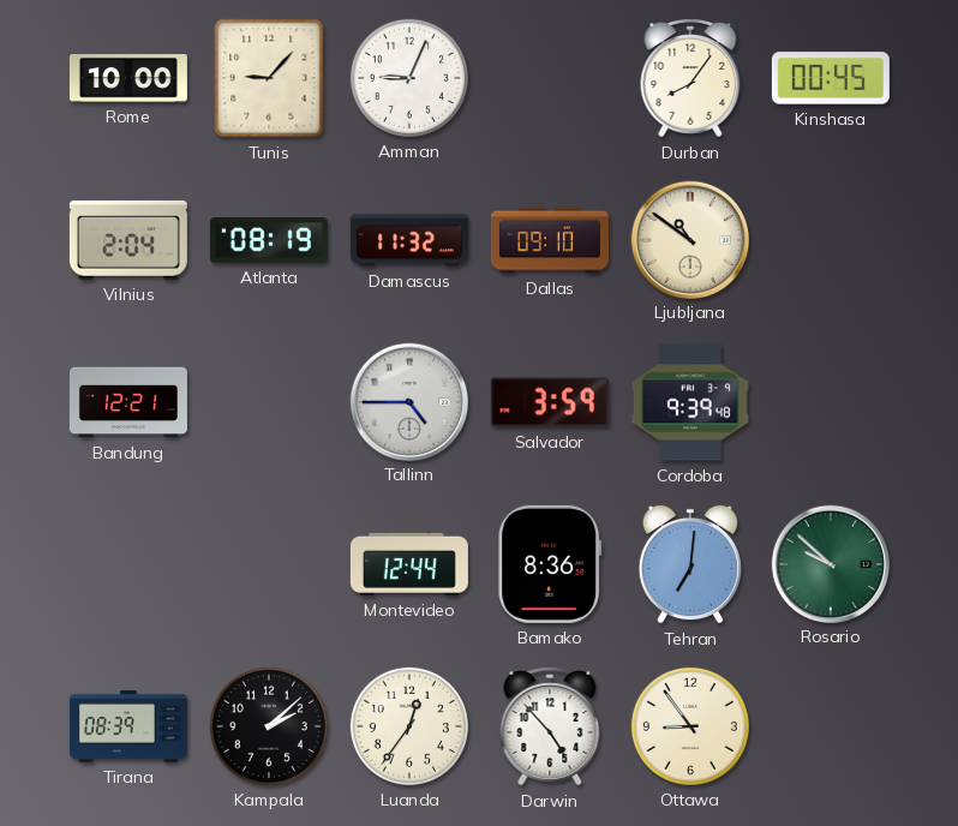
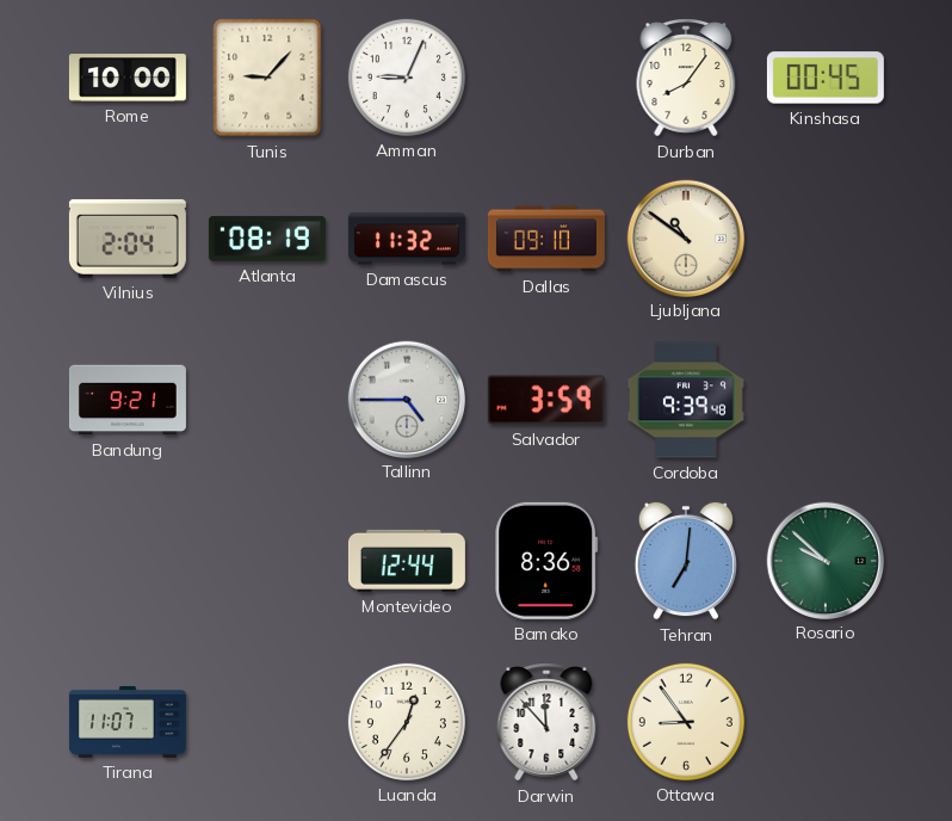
Bandung: 12:21 -> 9:21 (128, 400)
Tirana: 08:39 -> 11:07 (128, 722)
Kampala: 2:08 -> none (269, 726)
Darwin: 4:53 -> 11:53 (546, 722)
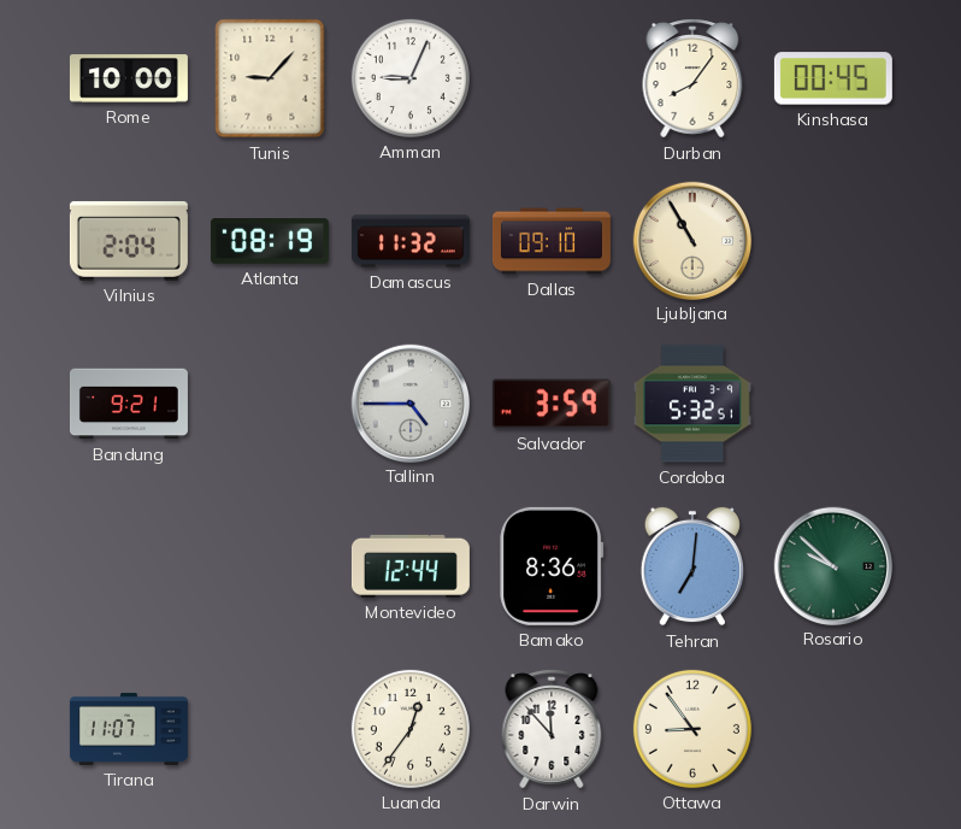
Ljubljana: 10:51 -> 10:55 (691, 240)
Cordoba: 9:39 -> 5:32 (692, 404)
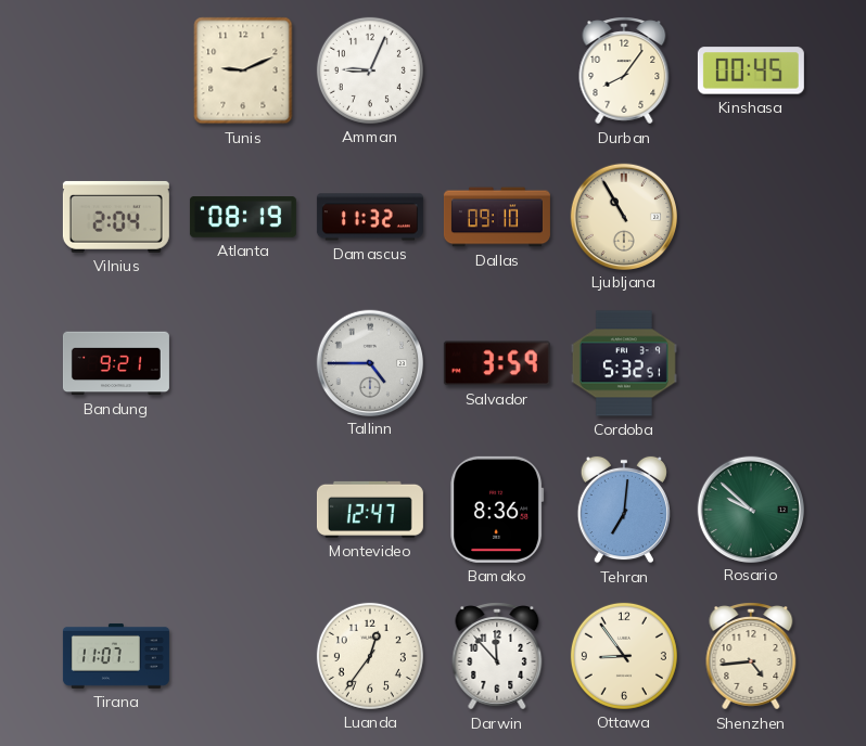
Rome: 10:00 -> none (129, 78)
Tunis: 9:07 -> 9:11 (243, 70)
Montevideo: 12:44 -> 12:47 (370, 510)
Shenzhen: none -> 4:44 (751, 656)
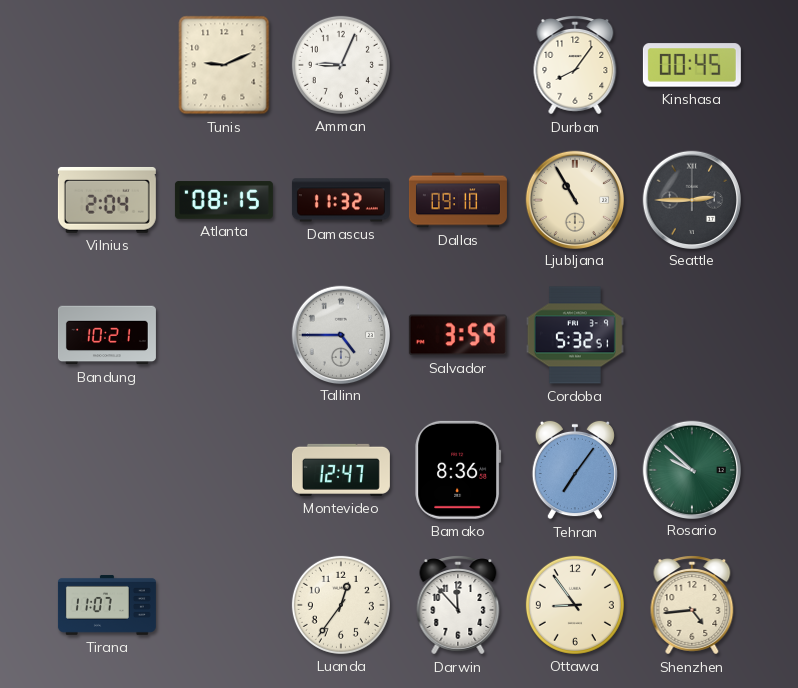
Atlanta: 08:19 -> 08:15 (224, 200)
Seattle: none -> 2:45 (691, 199)
Bandung: 9:21 -> 10:21 (107, 335)
Tehran: 7:01 -> 7:06 (575, 470)
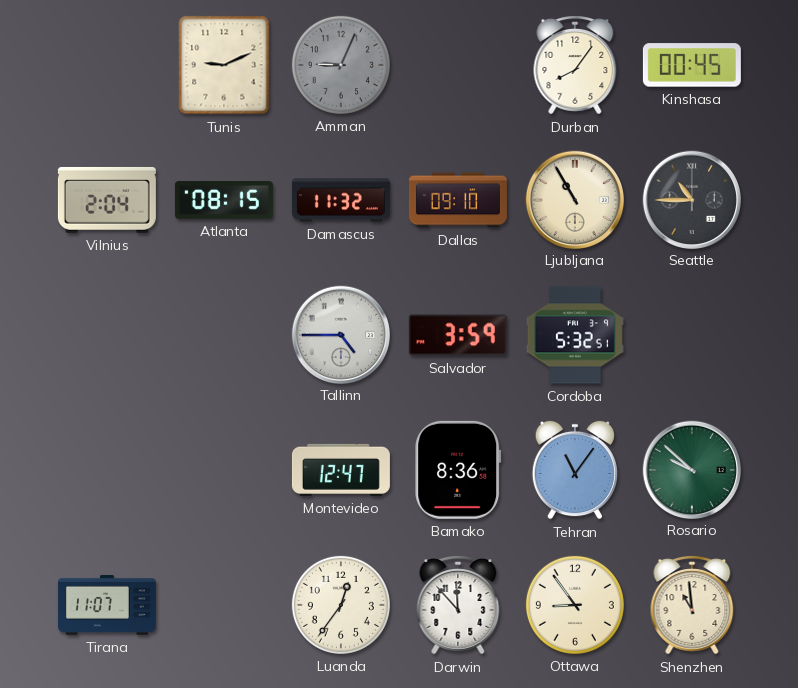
Amman dial: white -> grey (341, 65)
Seattle: 2:45 -> 10:45 (691, 199)
Bandung: 10:21 -> none (107, 335)
Tehran: 7:06 -> 11:06 (575, 470)
Shenzhen: 4:44 -> 10:59 (692, 605)
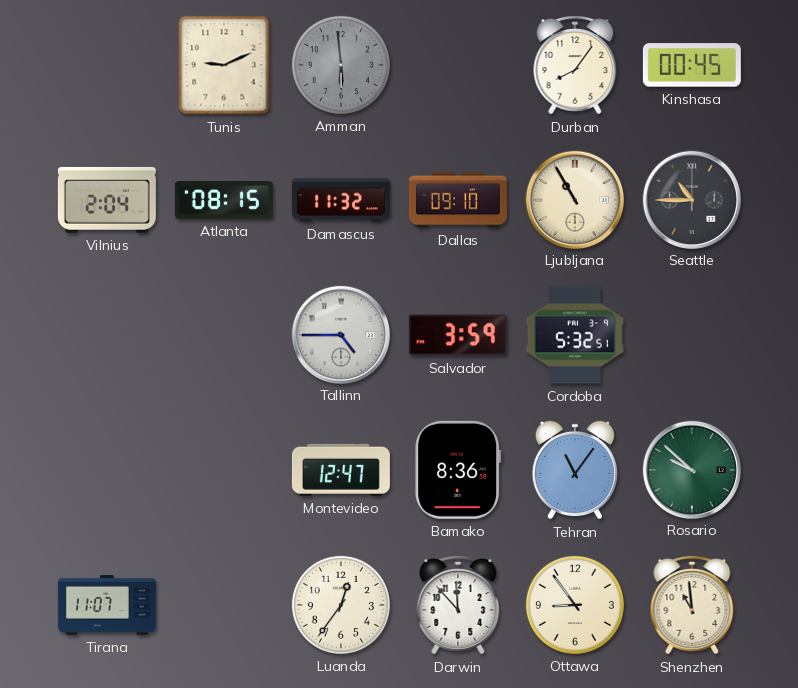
Amman: 9:04 -> 5:59 (341, 65)
